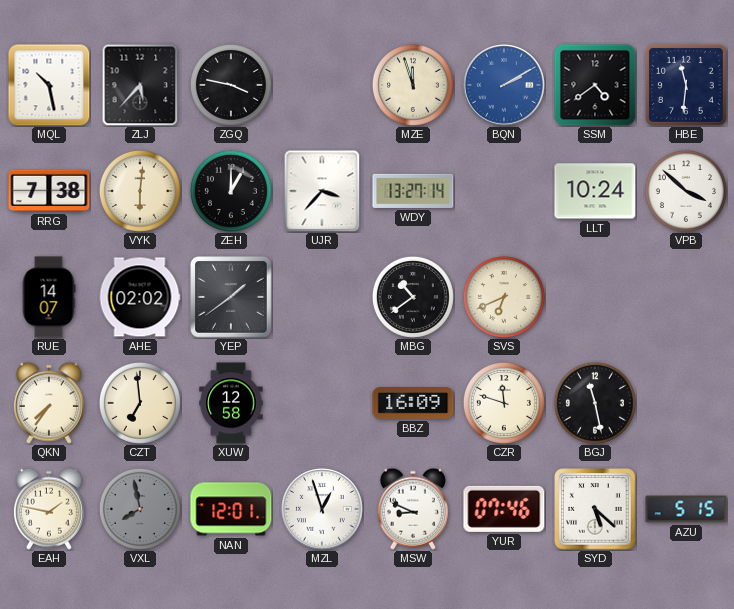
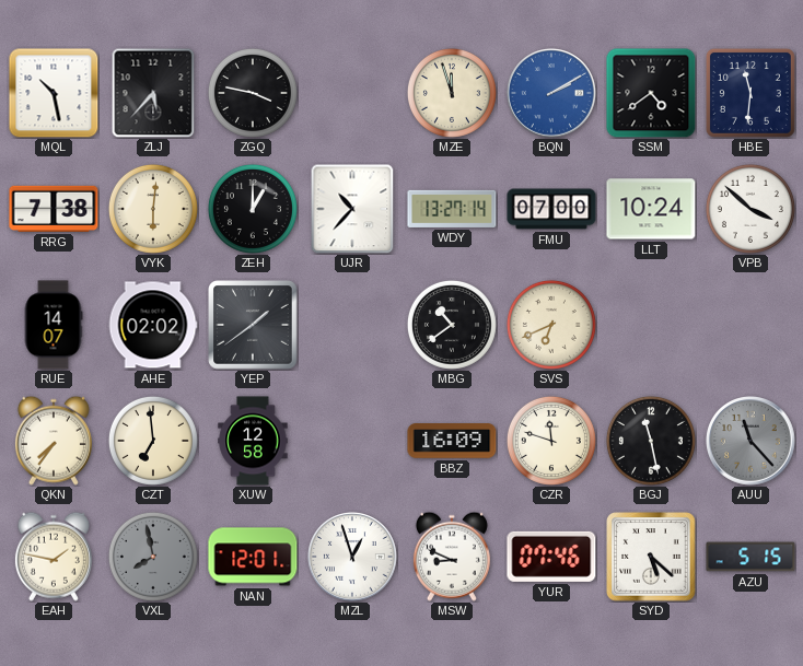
UJR: 3:37 -> 10:37 (352, 209)
FMU: none -> 07:00 (551, 209)
AUU: none -> 11:23 (752, 441)
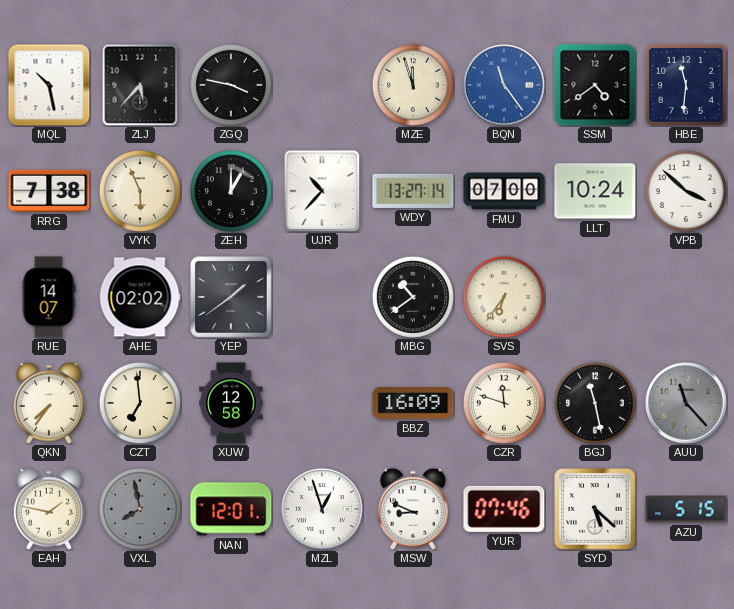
BQN: 2:10 -> 11:24 (505, 85)
VYK: 6:01 -> 5:56 (140, 191)
SVS: 6:41 -> 6:36 (504, 297)
